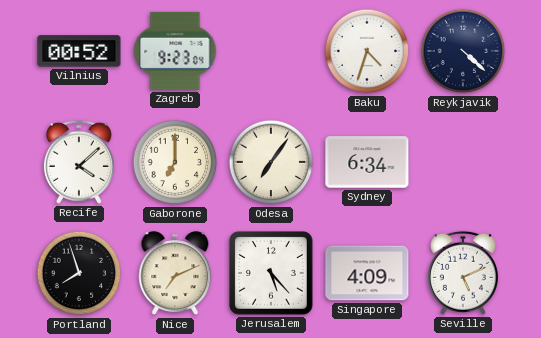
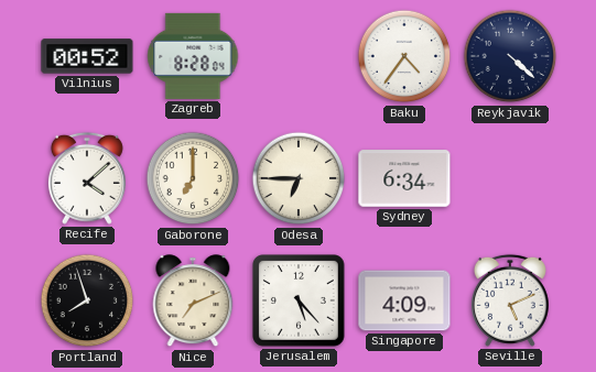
Zagreb: 9:23 -> 8:28 (193, 56)
Baku: 4:33 -> 4:36 (404, 56)
Odesa: 7:06 -> 6:45 (299, 178)
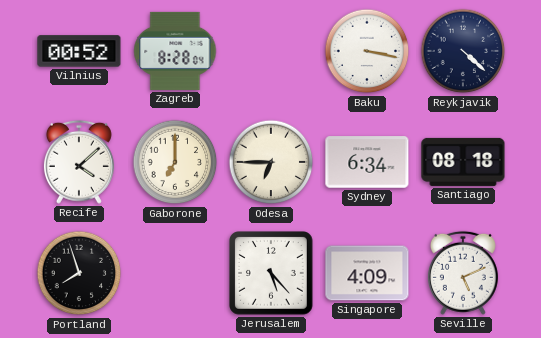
Baku: 4:36 -> 3:17 (367, 51)
Santiago: none -> 08:18 (463, 162)
Nice: 7:11 -> none (193, 302)
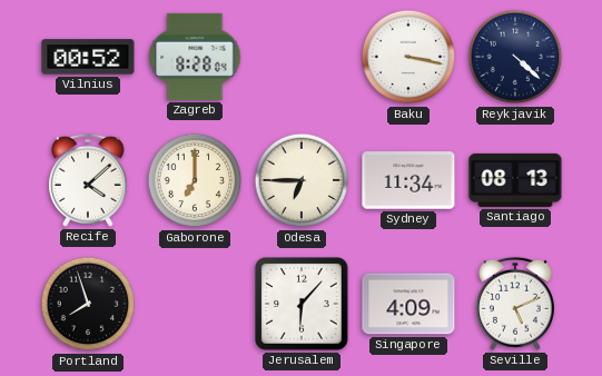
Sydney: 6:34 -> 11:34 (408, 180)
Santiago: 08:18 -> 08:13 (515, 180)
Jerusalem: 5:23 -> 6:07 (303, 305)
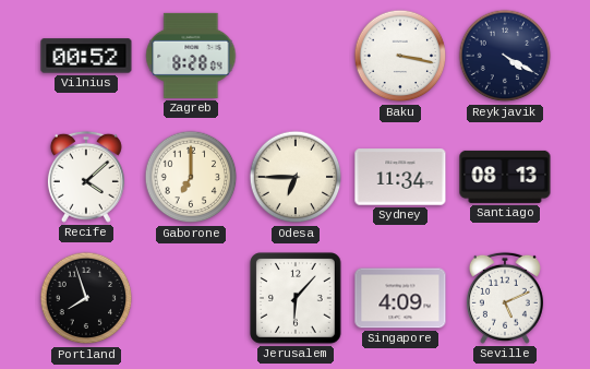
Reykjavik: 4:22 -> 4:20 (505, 56)
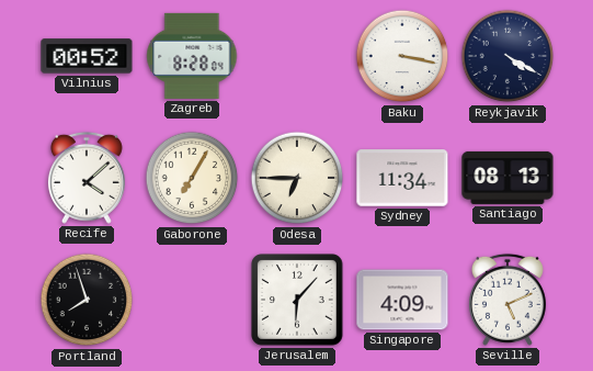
Gaborone: 7:00 -> 7:05 (192, 178)
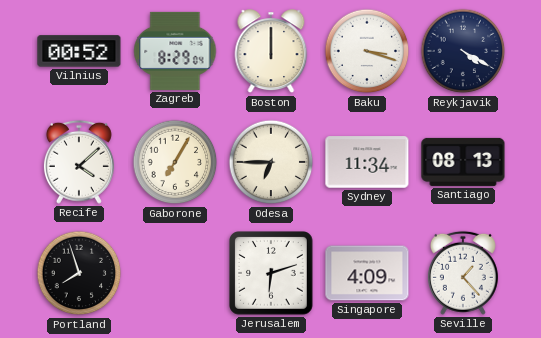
Zagreb: 8:28 -> 8:29 (175, 51)
Boston: none -> 12:00 (271, 52)
Baku: 3:17 -> 3:18 (367, 51)
Jerusalem: 6:07 -> 6:12 (272, 274)
Seville: 5:11 -> 1:23 (463, 273)
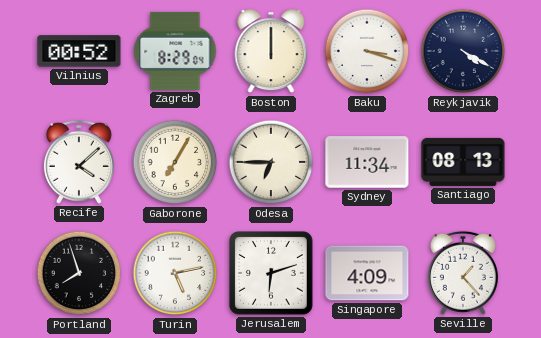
Turin: none -> 5:13 (175, 273)
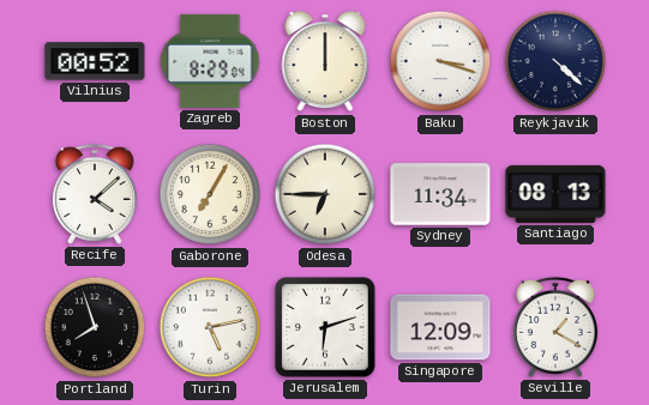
Reykjavik: 4:20 -> 4:22 (555, 61)
Singapore: 4:09 -> 12:09 (440, 327)
Seville: 1:23 -> 1:20 (555, 327)
